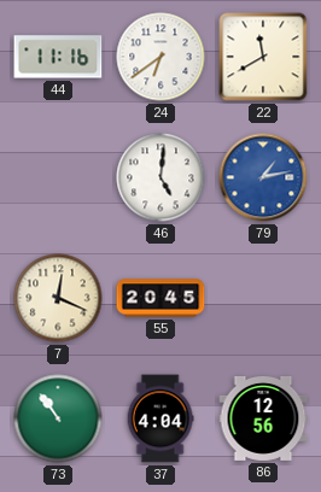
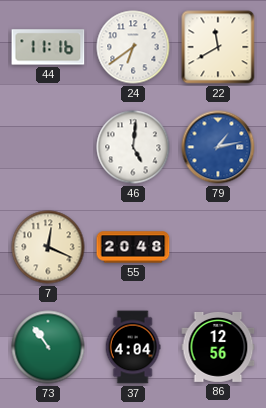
55: 20:45 -> 20:48 (133, 247)
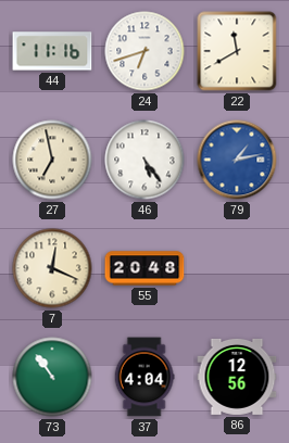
24: 6:39 -> 6:42 (144, 51)
27: none -> 6:58 (52, 160)
46: 5:01 -> 5:24 (144, 160)
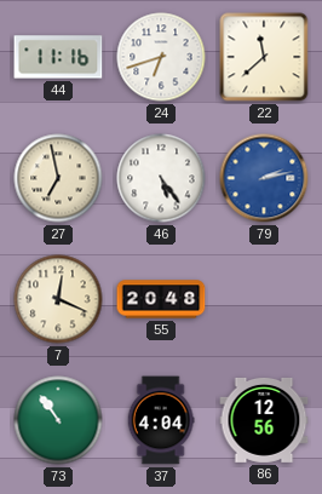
22: 11:40 -> 11:38 (264, 57)
79: 1:13 -> 2:13 (264, 178)
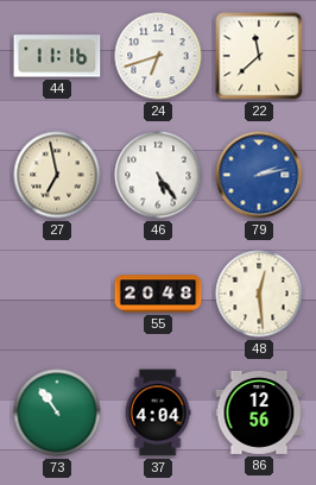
7: 12:19 -> none (58, 299)
48: none -> 12:29 (259, 294)
